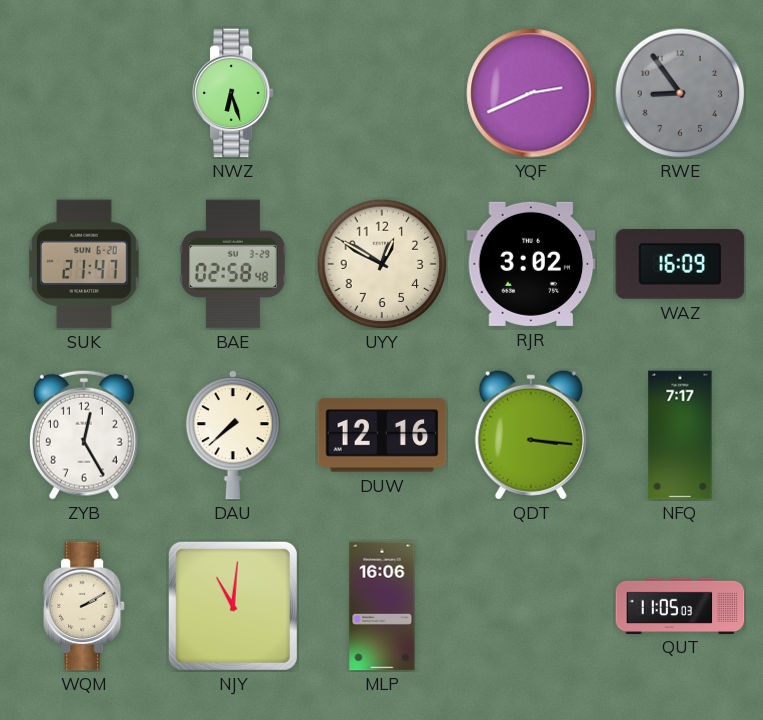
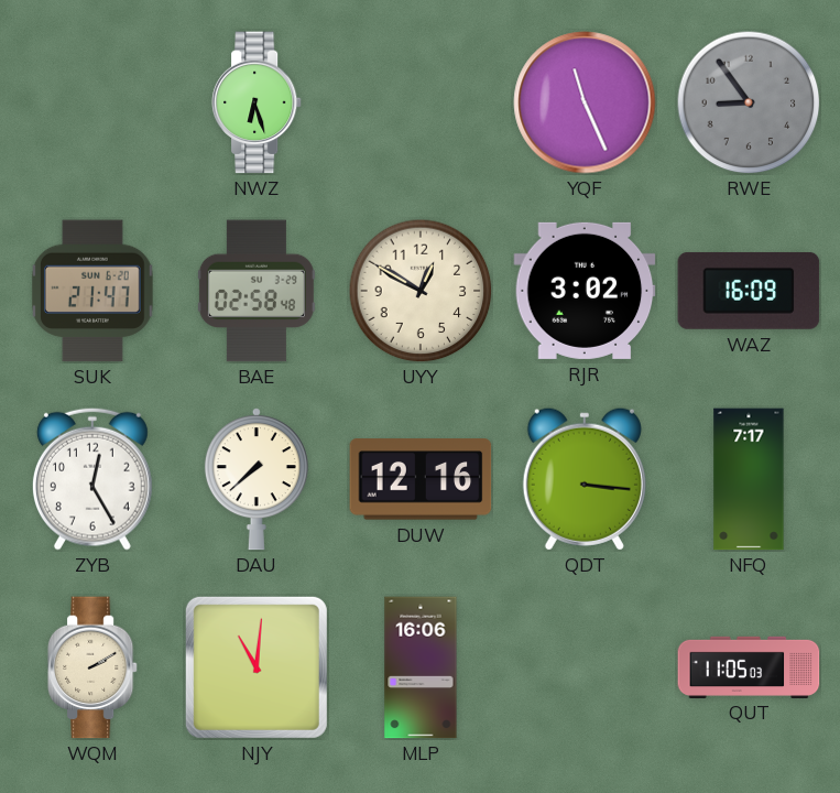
YQF: 2:41 -> 11:26 (585, 102)
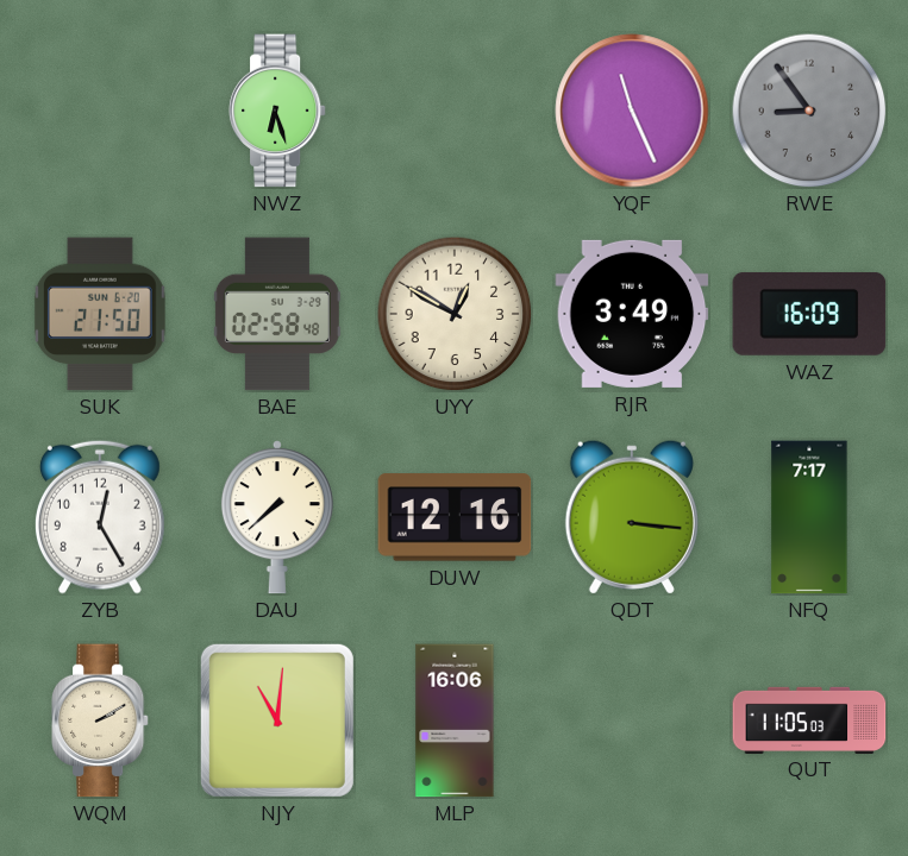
SUK: 21:47 -> 21:50 (100, 314)
RJR: 3:02 -> 3:49 (632, 314)
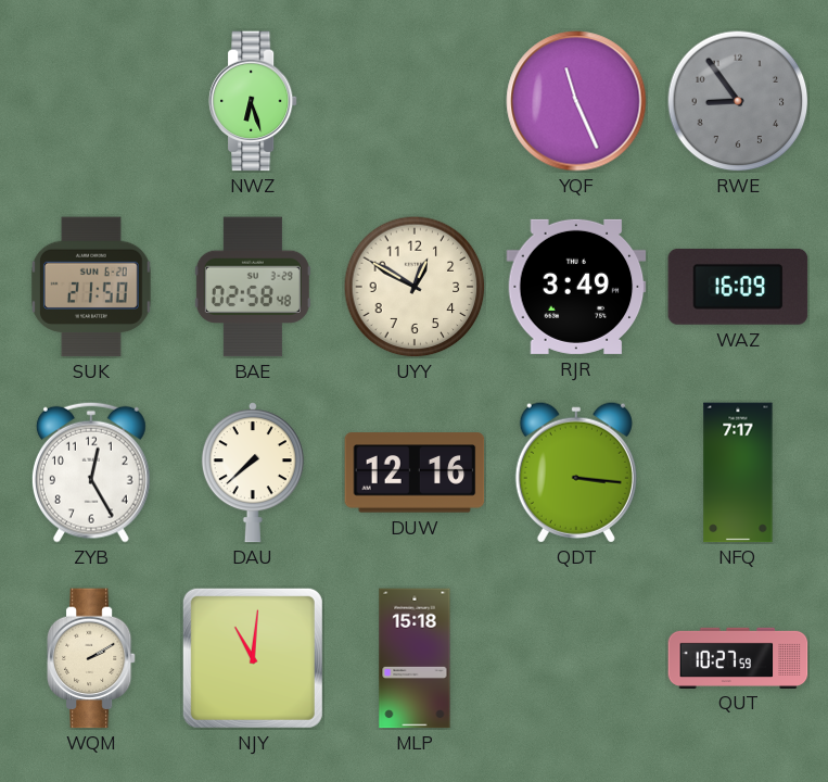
MLP: 16:06 -> 15:18 (415, 658)
QUT: 11:05 -> 10:27 (738, 657)
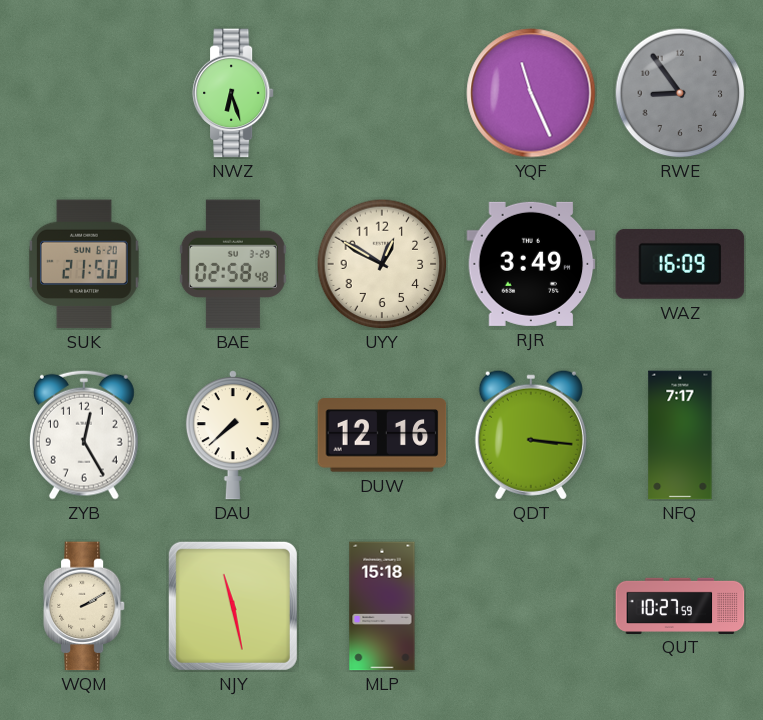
NJY: 11:01 -> 11:28 (233, 606)
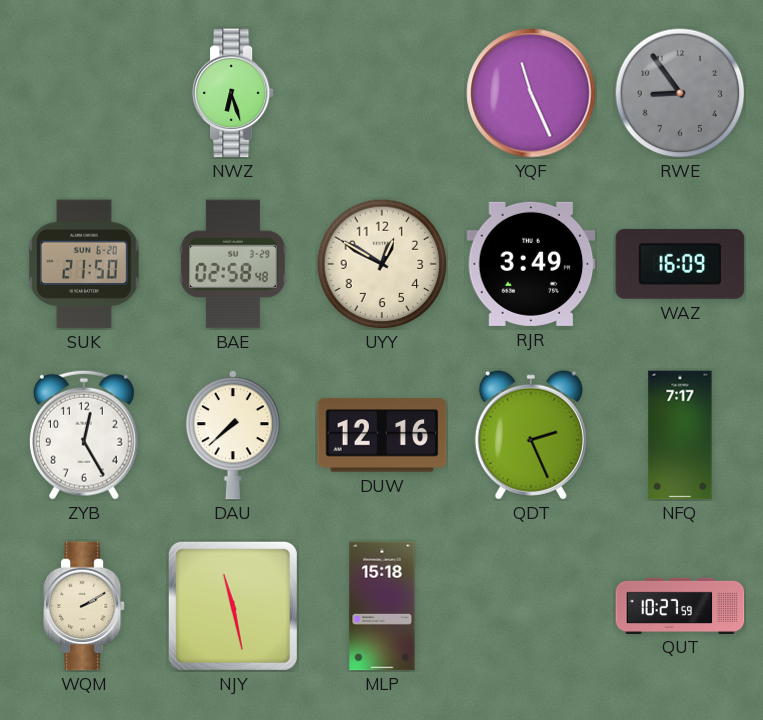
QDT: 3:16 -> 2:26 (531, 435)
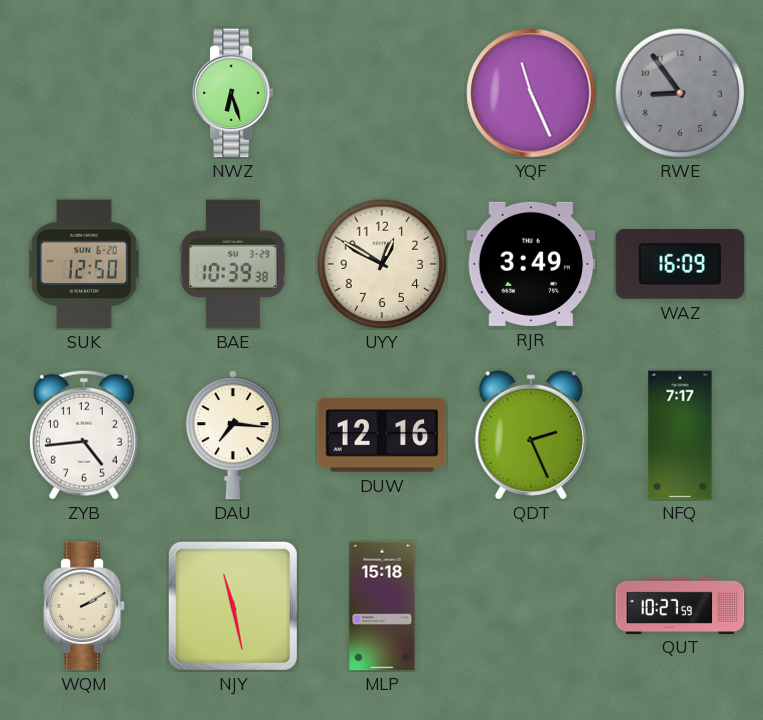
SUK: 21:50 -> 12:50 (84, 264)
BAE: 02:58 -> 10:39 (233, 264)
ZYB: 12:25 -> 4:44 (84, 435)
DAU: 7:38 -> 7:16 (233, 435)
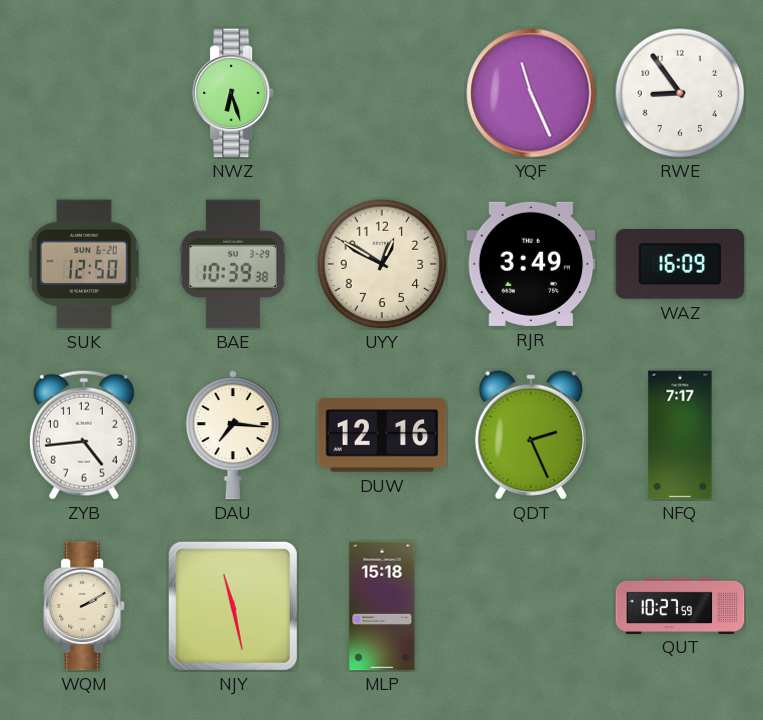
RWE dial: grey -> white (680, 93)
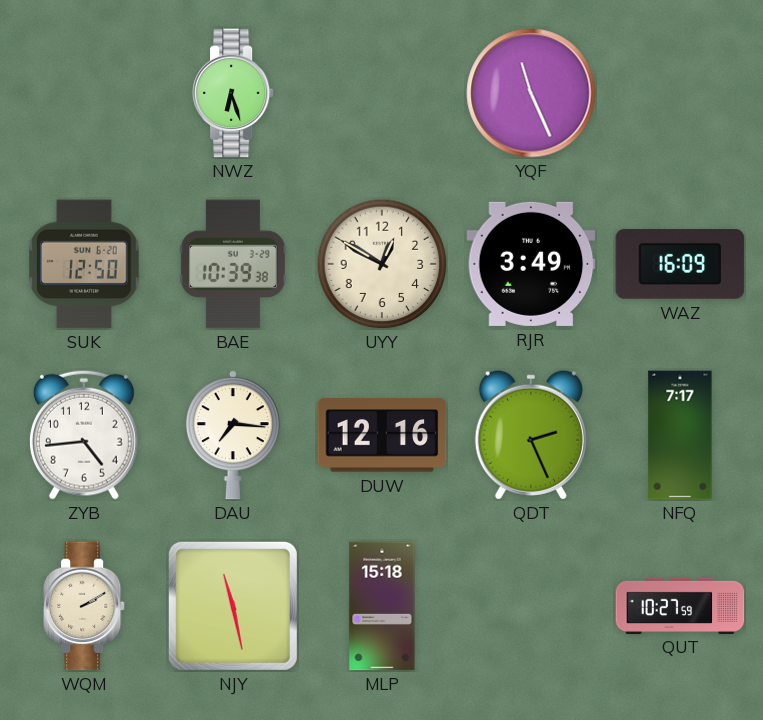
RWE: 8:54 -> none (680, 93)
